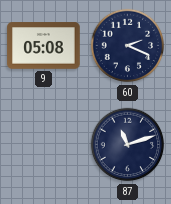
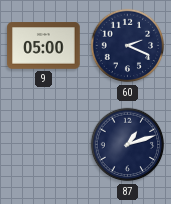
9: 05:08 -> 05:00 (44, 46)
87: 11:12 -> 1:12 (128, 145)
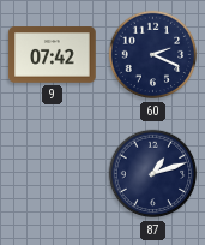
9: 05:00 -> 07:42 (53, 55)
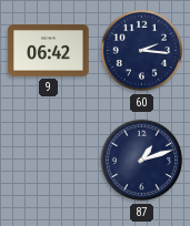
9: 07:42 -> 06:42 (49, 51)
60: 2:19 -> 2:16 (142, 51)
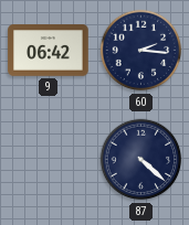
87: 1:12 -> 4:22 (141, 160)
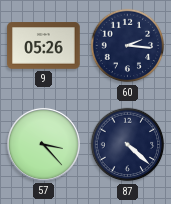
9: 06:42 -> 05:26 (44, 46)
57: none -> 3:23 (43, 144)
